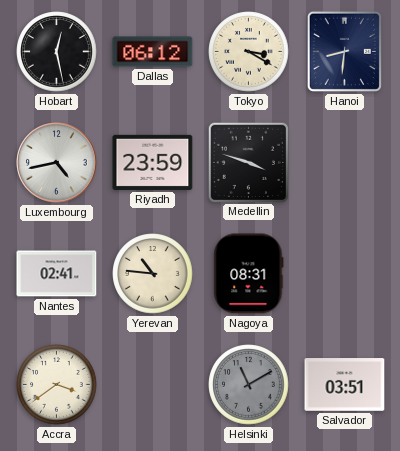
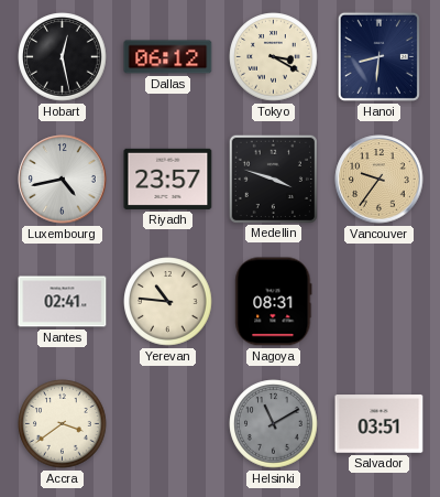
Riyadh: 23:59 -> 23:57 (168, 179)
Vancouver: none -> 9:36 (380, 180)
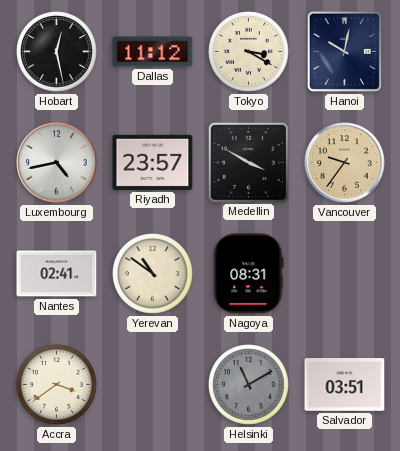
Dallas: 06:12 -> 11:12 (153, 52)
Hanoi: 8:31 -> 10:02 (344, 51)
Medellin: 3:48 -> 3:50 (248, 162)
Yerevan: 10:46 -> 10:51 (153, 274)
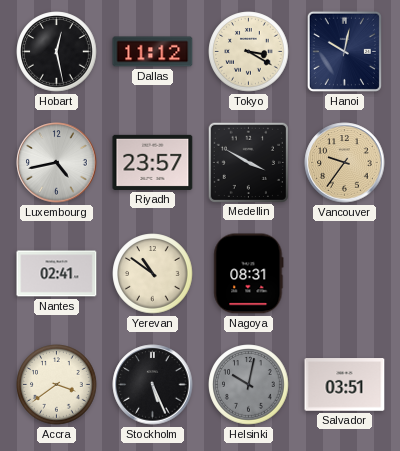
Stockholm: none -> 5:26 (153, 385)
Helsinki: 11:10 -> 10:02 (249, 385)
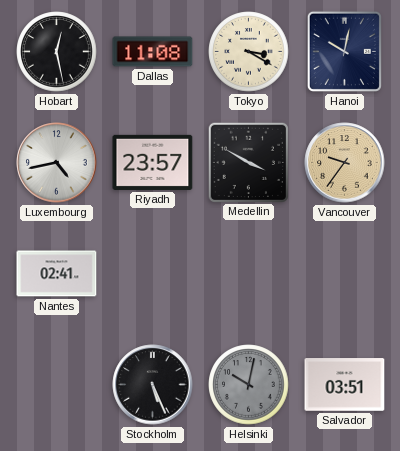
Dallas: 11:12 -> 11:08 (153, 52)
Yerevan: 10:51 -> none (153, 274)
Nagoya: 08:31 -> none (249, 274)
Accra: 3:39 -> none (57, 385)
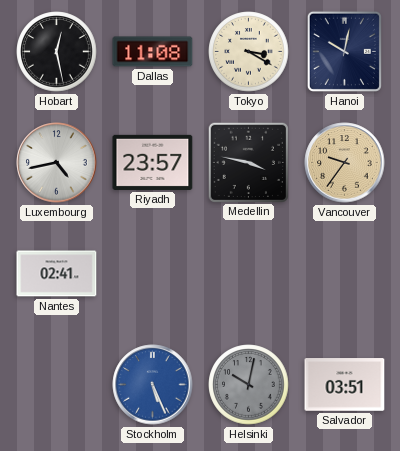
Medellin: 3:50 -> 3:47 (248, 162)
Stockholm dial: black -> blue (153, 385)
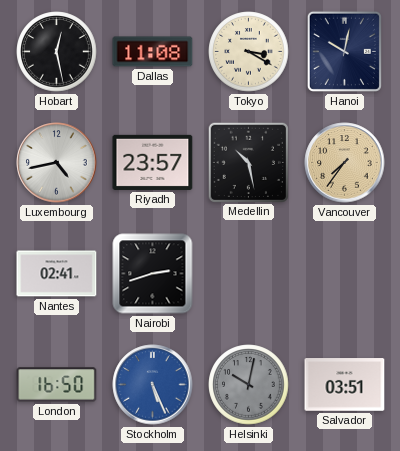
Medellin: 3:47 -> 10:28 (248, 162)
Vancouver: 9:36 -> 7:36 (345, 163)
Nairobi: none -> 2:42 (153, 274)
London: none -> 16:50 (57, 385)
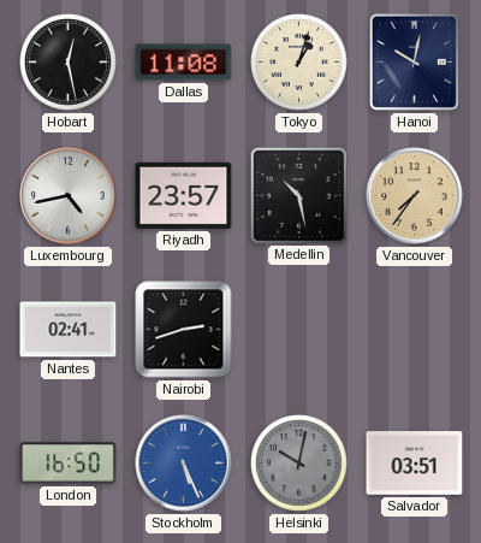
Tokyo: 3:20 -> 1:03 (299, 63)
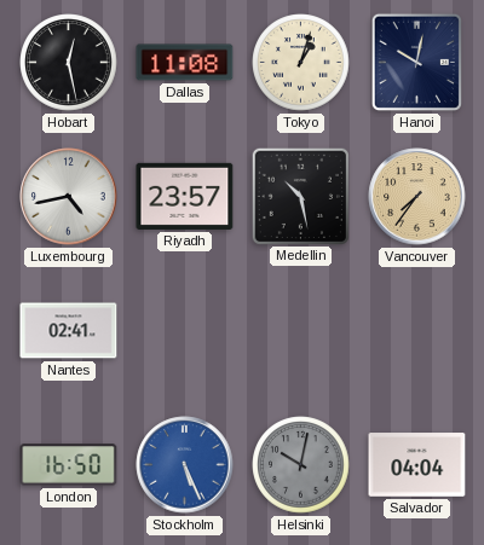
Nairobi: 2:42 -> none (184, 330)
Salvador: 03:51 -> 04:04 (417, 465)
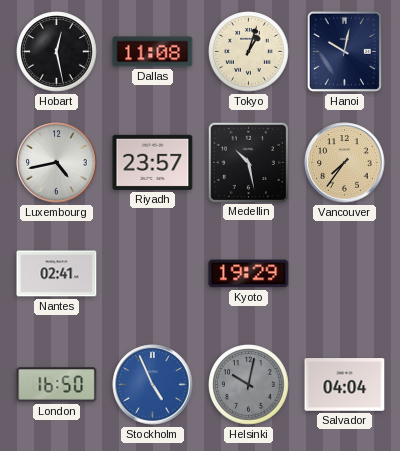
Kyoto: none -> 19:29 (249, 274)
Stockholm: 5:26 -> 4:56 (153, 385)
